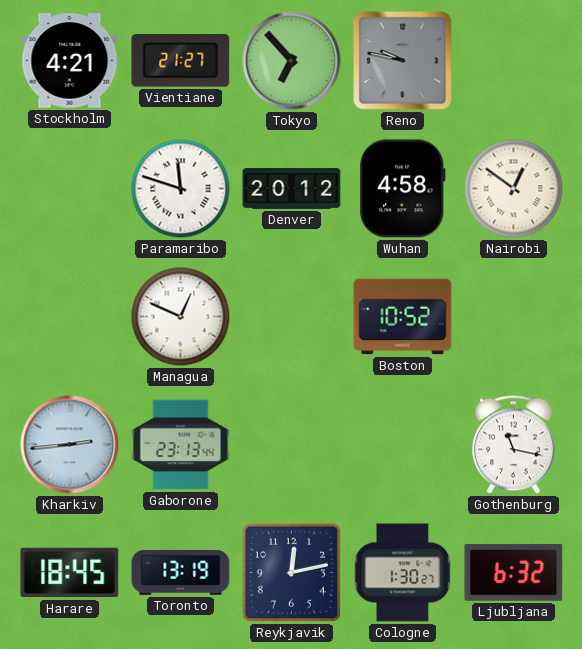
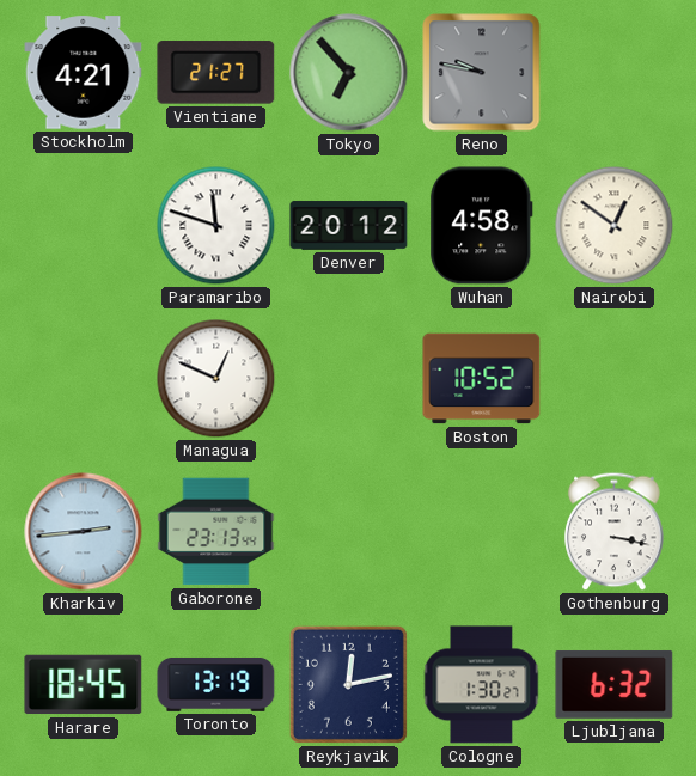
Gothenburg: 11:17 -> 3:17 (615, 532)
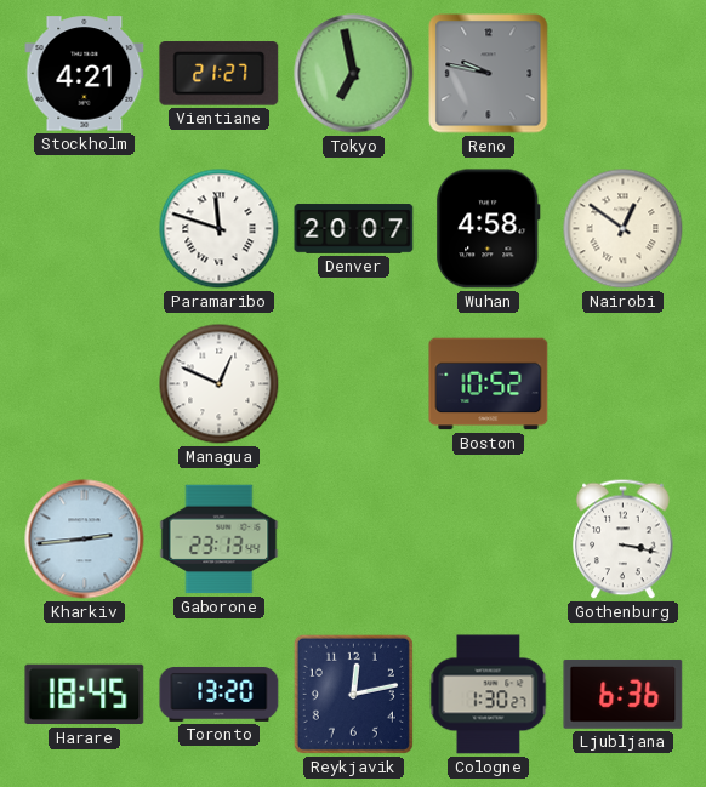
Tokyo: 6:53 -> 6:58 (354, 74)
Denver: 20:12 -> 20:07 (354, 229)
Toronto: 13:19 -> 13:20 (220, 694)
Ljubljana: 6:32 -> 6:36 (624, 694)
